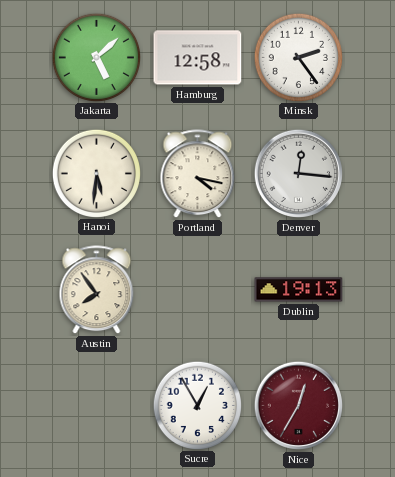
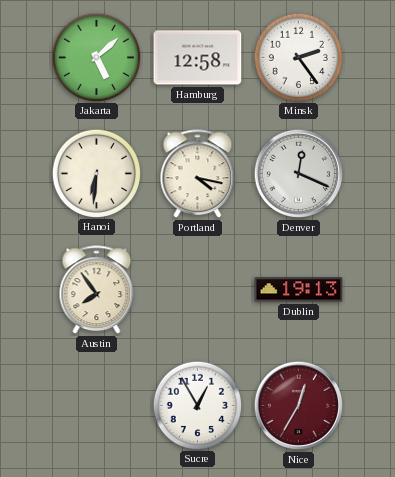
Hanoi: 5:31 -> 6:31 (96, 173)
Denver: 12:16 -> 12:19 (298, 173)
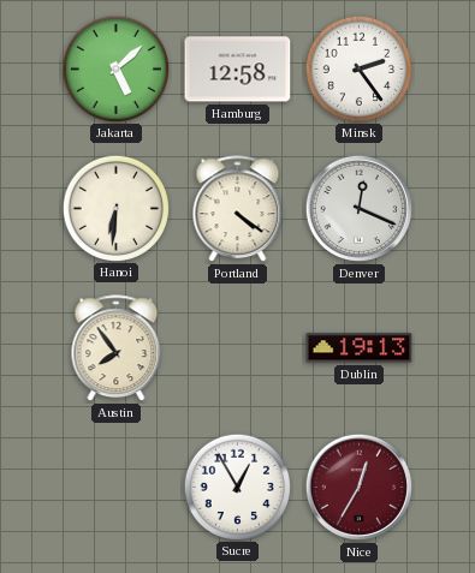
Portland: 4:17 -> 4:21 (238, 209)
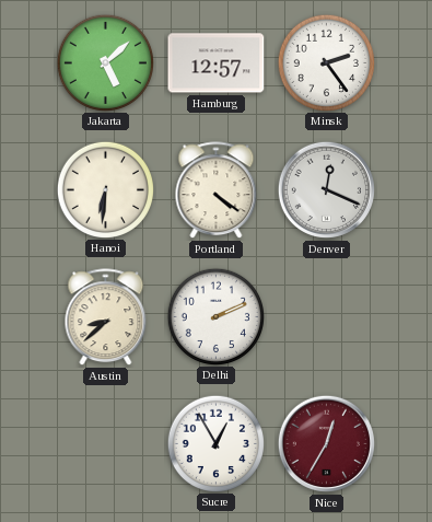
Hamburg: 12:58 -> 12:57 (217, 63)
Austin: 7:54 -> 8:38 (106, 317)
Delhi: none -> 2:11 (215, 316)
Dublin: 19:13 -> none (360, 348)
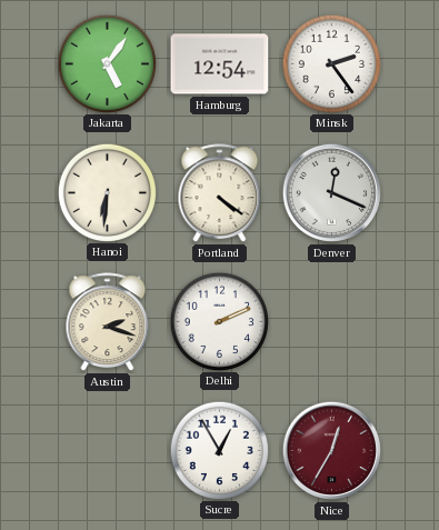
Jakarta: 5:08 -> 5:06 (107, 63)
Hamburg: 12:57 -> 12:54 (220, 64)
Austin: 8:38 -> 2:18 (108, 322)
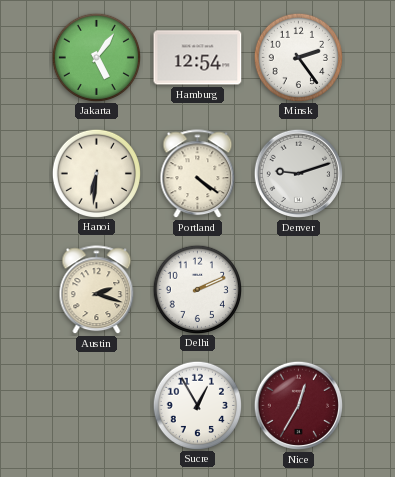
Denver: 12:19 -> 9:12 (298, 173)
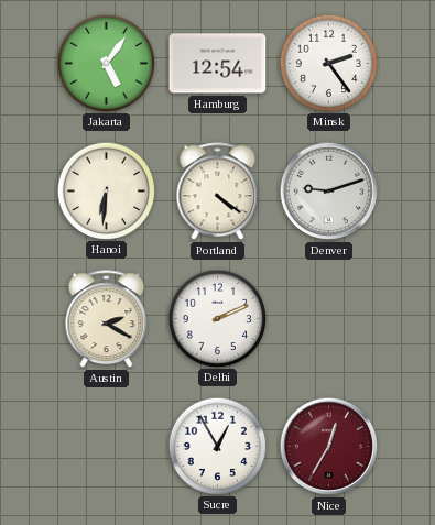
Austin: 2:18 -> 2:20 (107, 319)
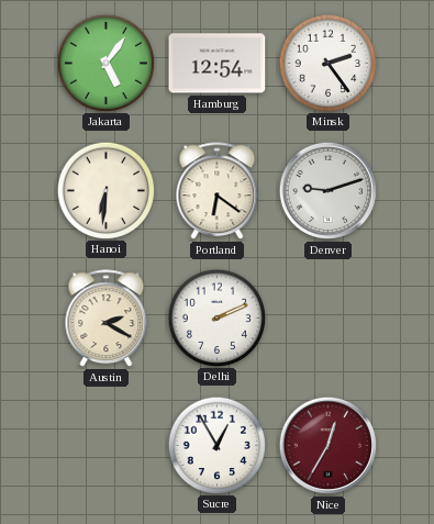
Portland: 4:21 -> 6:21 (218, 191)
